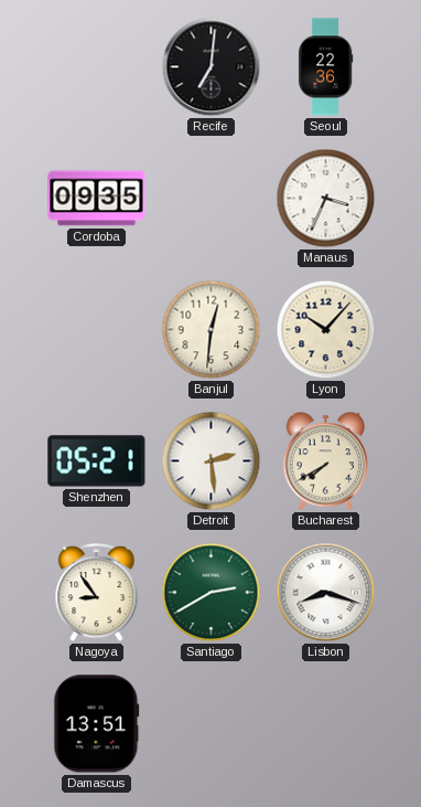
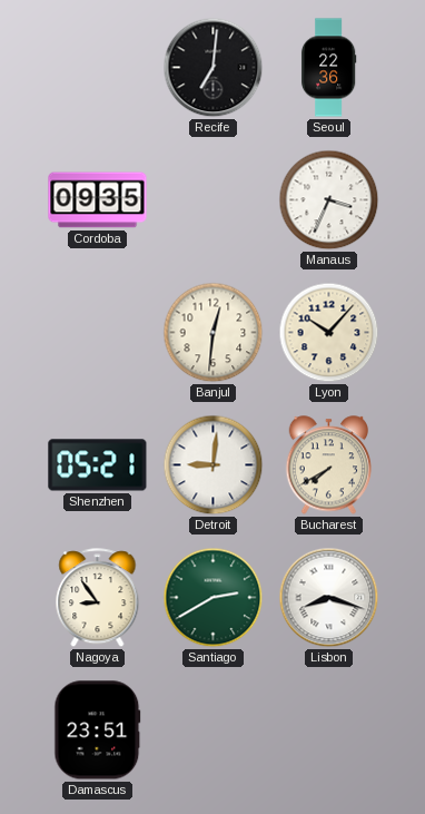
Detroit: 2:29 -> 9:01 (214, 465)
Damascus: 13:51 -> 23:51 (98, 730)
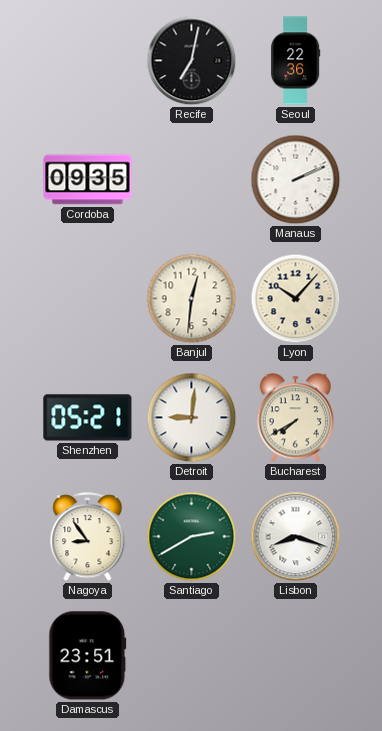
Recife: 7:01 -> 7:02 (192, 61)
Manaus: 3:34 -> 2:11 (296, 180)
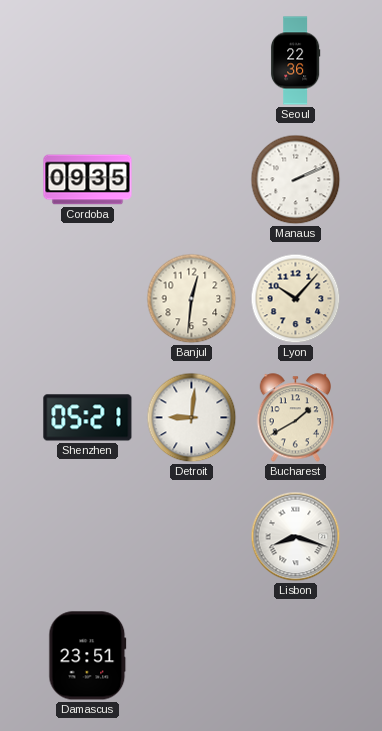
Recife: 7:02 -> none (192, 61)
Bucharest: 7:40 -> 1:40 (296, 418)
Nagoya: 8:54 -> none (88, 537)
Santiago: 2:40 -> none (192, 537)
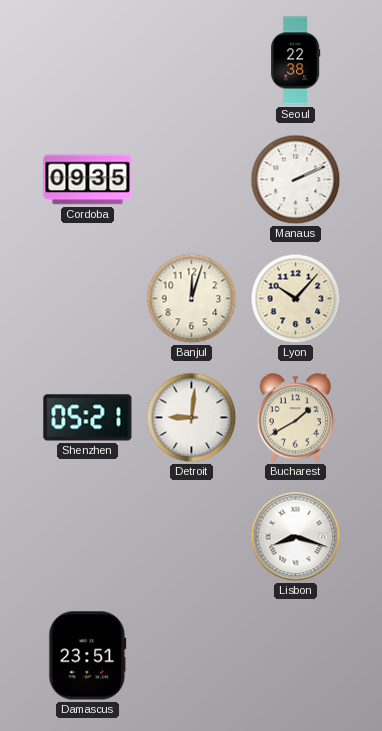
Seoul: 22:36 -> 22:38 (295, 61)
Banjul: 12:31 -> 12:03 (192, 299)
